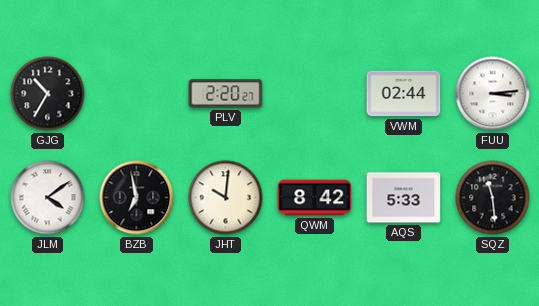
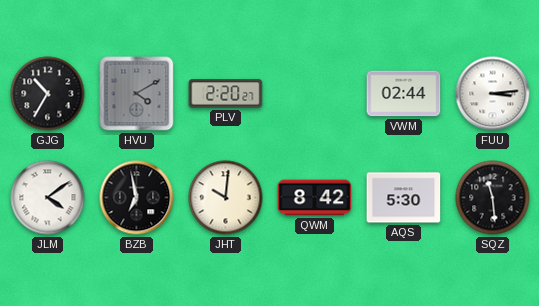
HVU: none -> 4:10 (137, 94)
AQS: 5:33 -> 5:30 (404, 198)
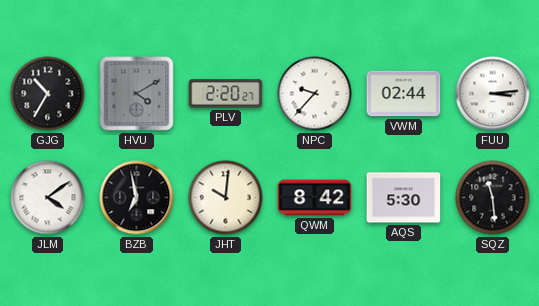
NPC: none -> 9:37 (315, 94)
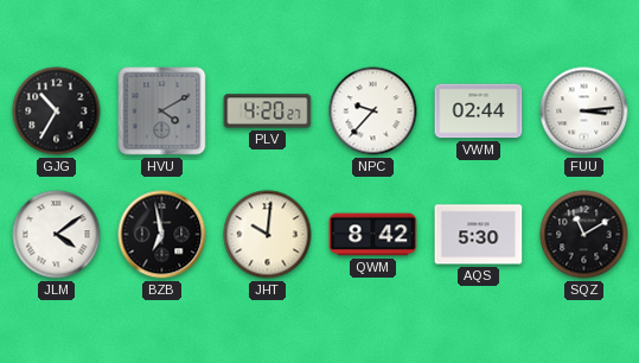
PLV: 2:20 -> 4:20 (268, 112)
SQZ: 11:29 -> 11:10 (584, 235)
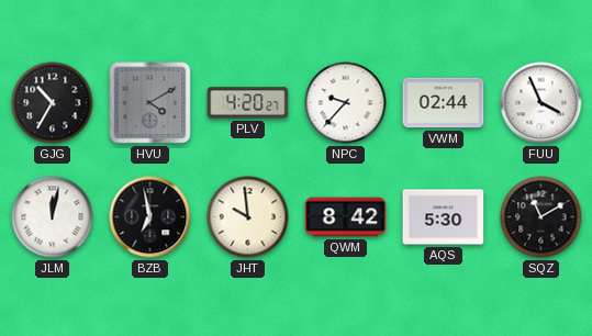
FUU: 3:14 -> 3:56 (541, 103)
JLM: 4:09 -> 12:02 (53, 217)
JHT: 10:01 -> 9:59 (248, 217)
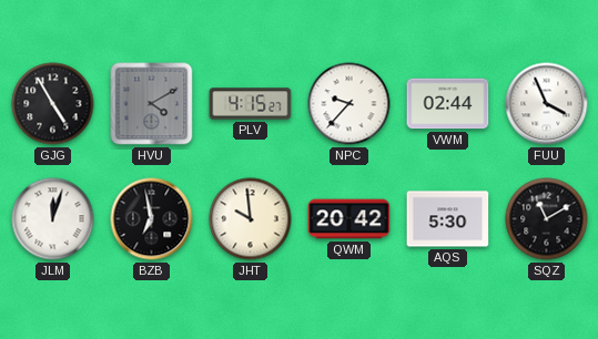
GJG: 10:35 -> 4:55 (53, 104)
PLV: 4:20 -> 4:15 (251, 104)
JLM: 12:02 -> 12:03 (53, 219)
QWM: 8:42 -> 20:42 (349, 219)
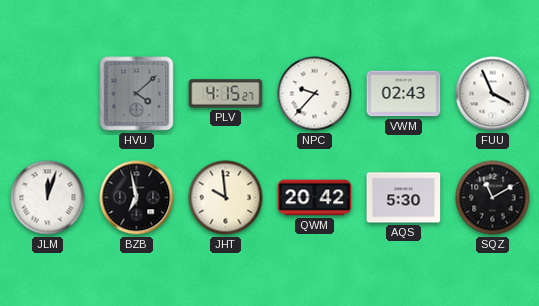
GJG: 4:55 -> none (53, 104)
HVU: 4:10 -> 4:08 (137, 94)
VWM: 02:44 -> 02:43 (404, 94)
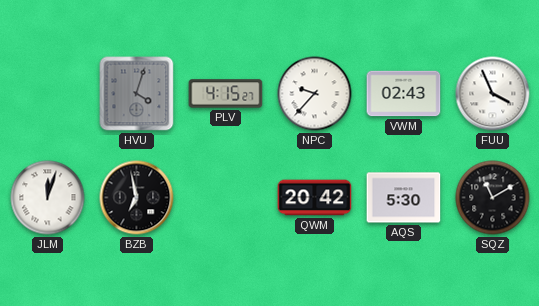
HVU: 4:08 -> 4:03 (137, 94)
JHT: 9:59 -> none (226, 198)
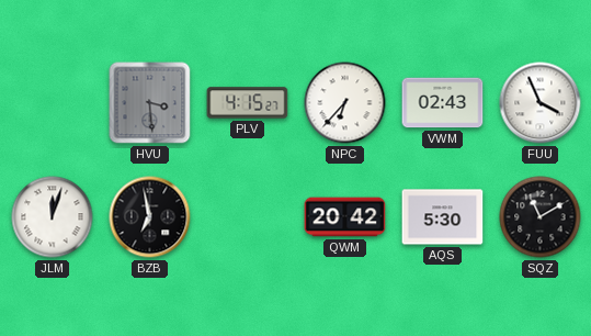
HVU: 4:03 -> 3:29 (150, 103)
NPC: 9:37 -> 6:37 (345, 103)
